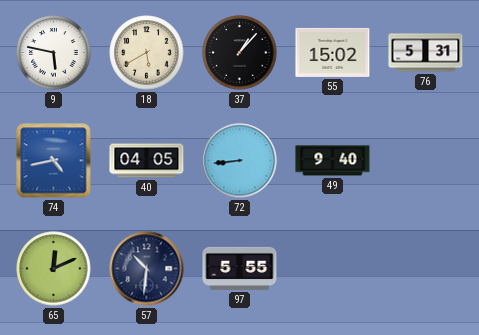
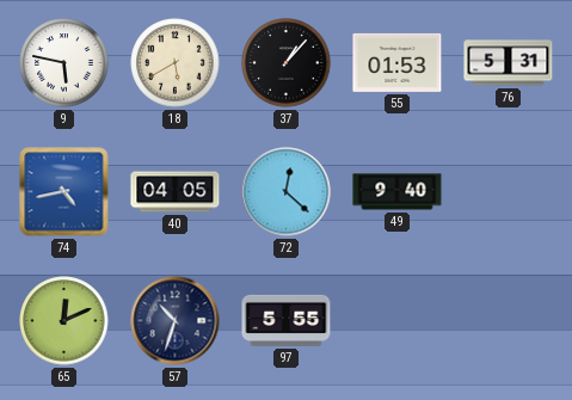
55: 15:02 -> 01:53 (398, 62)
72: 8:44 -> 12:22 (287, 192)
57: 10:31 -> 10:33 (176, 321)
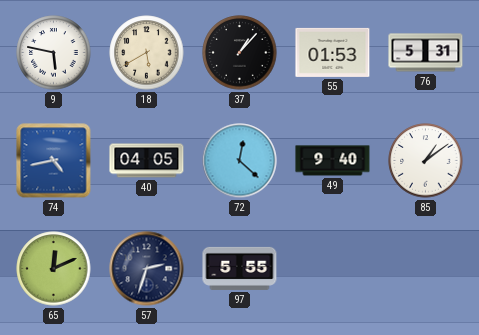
85: none -> 1:09 (426, 161)
57: 10:33 -> 2:33 (147, 269)
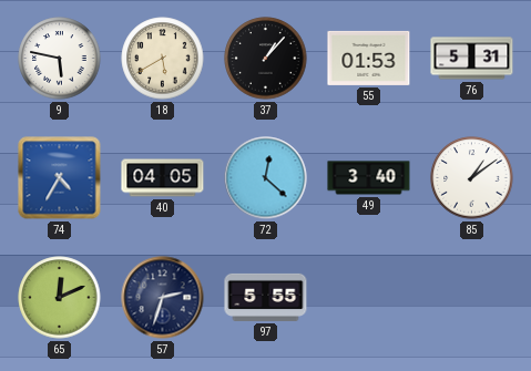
74: 4:43 -> 4:35 (60, 178)
49: 9:40 -> 3:40 (369, 178)
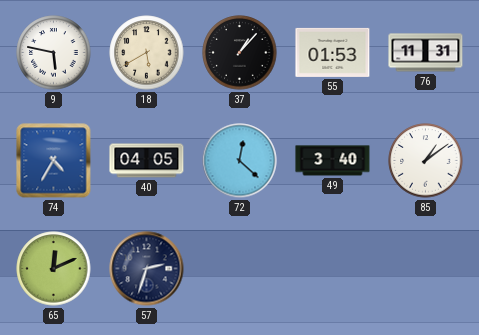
76: 5:31 -> 11:31 (426, 53)
97: 5:55 -> none (266, 297)
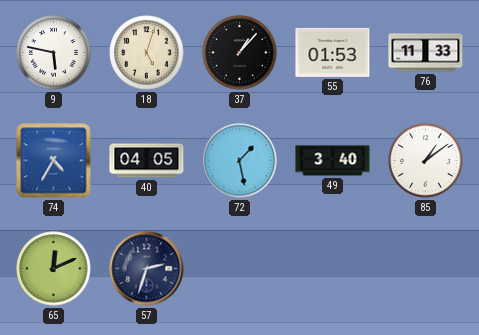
18: 5:40 -> 5:03 (147, 53)
76: 11:31 -> 11:33 (426, 53)
72: 12:22 -> 1:28 (240, 161)
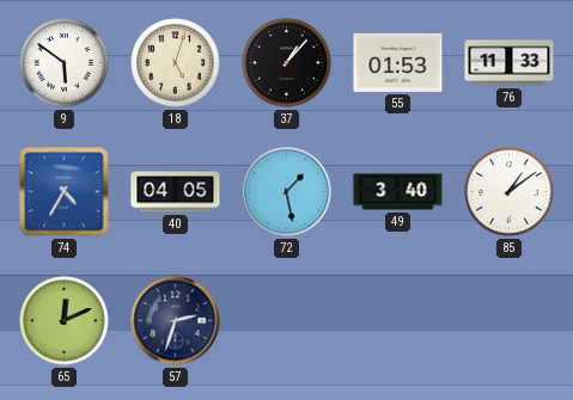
9: 5:47 -> 5:51 (65, 63)
